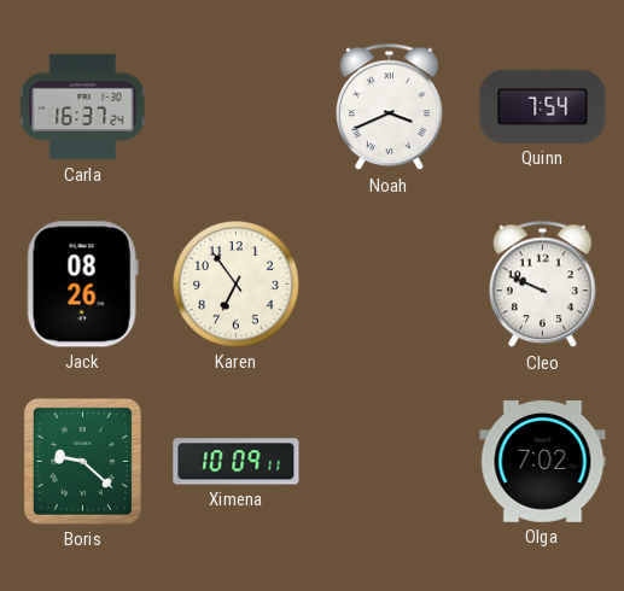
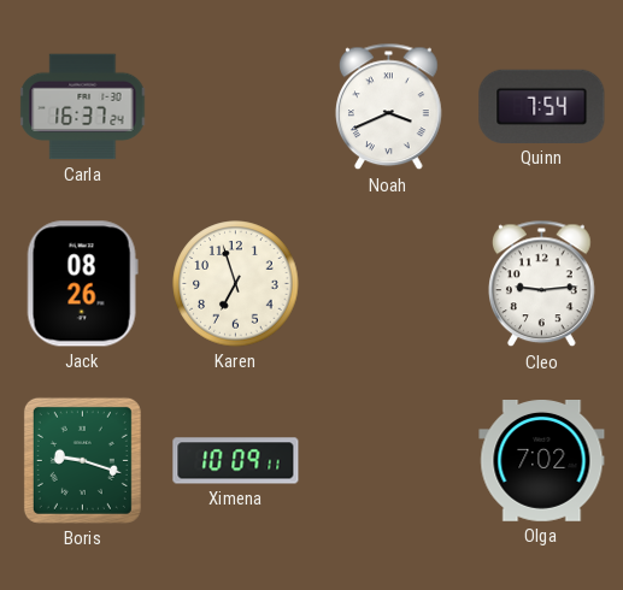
Karen: 6:54 -> 6:57 (236, 284)
Cleo: 9:49 -> 9:14 (542, 284)
Boris: 9:22 -> 9:18 (82, 460)
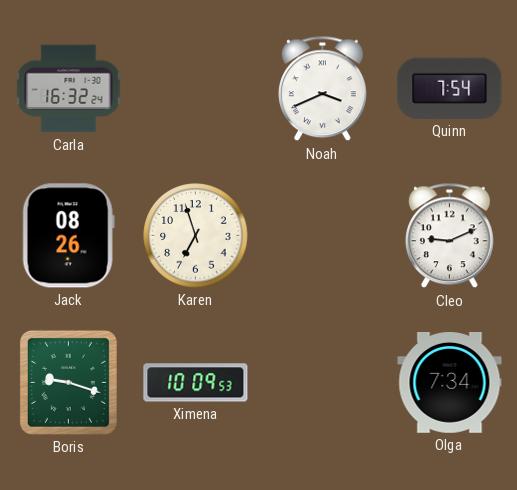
Carla: 16:37 -> 16:32 (69, 89)
Cleo: 9:14 -> 9:11 (450, 236)
Ximena: 10:09:11 -> 10:09:53 (196, 383)
Olga: 7:02 -> 7:34 (450, 383)
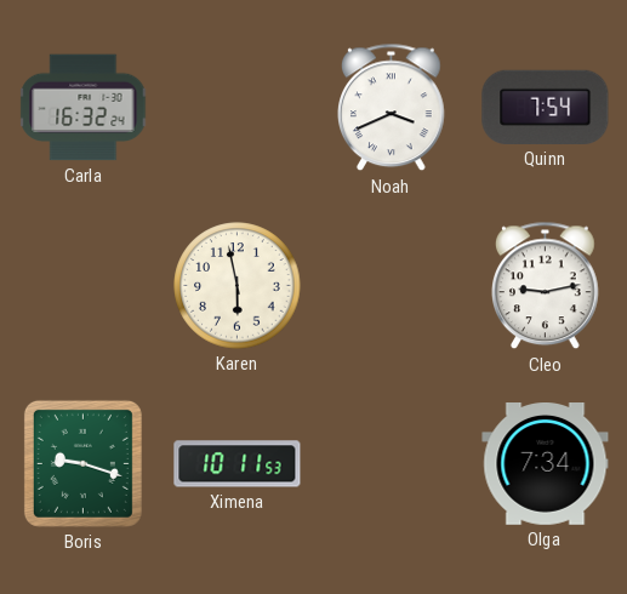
Jack: 08:26 -> none (68, 236)
Karen: 6:57 -> 5:58 (238, 286)
Cleo: 9:11 -> 9:13 (546, 286)
Ximena: 10:09 -> 10:11 (238, 464)
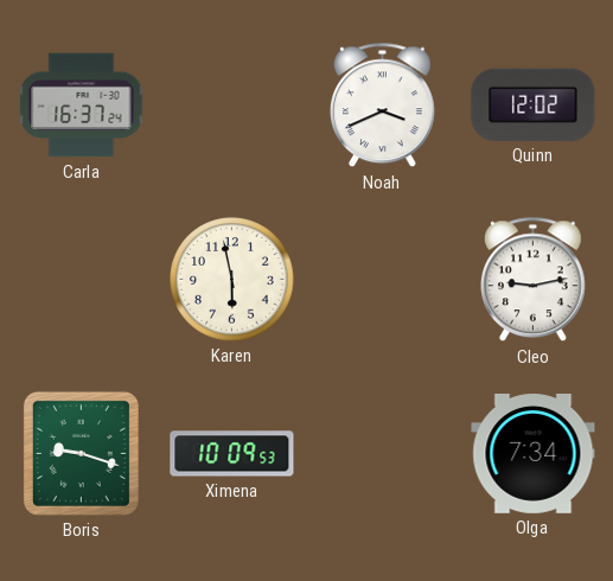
Carla: 16:32 -> 16:37 (82, 106)
Quinn: 7:54 -> 12:02 (534, 104)
Ximena: 10:11 -> 10:09 (232, 454)
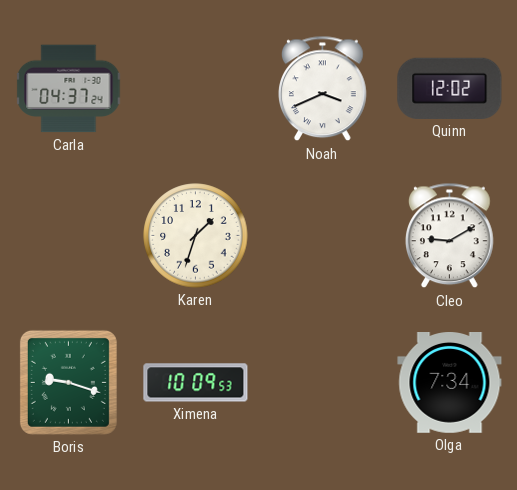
Carla: 16:37 -> 04:37 (69, 89)
Karen: 5:58 -> 1:33 (196, 236)
Cleo: 9:13 -> 9:10 (450, 236)
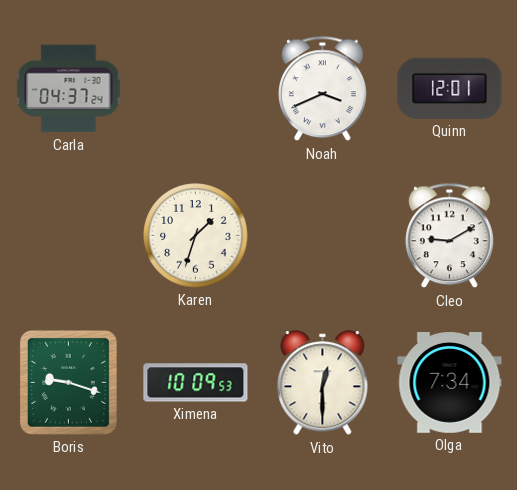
Quinn: 12:02 -> 12:01 (450, 88)
Vito: none -> 12:30 (323, 383)
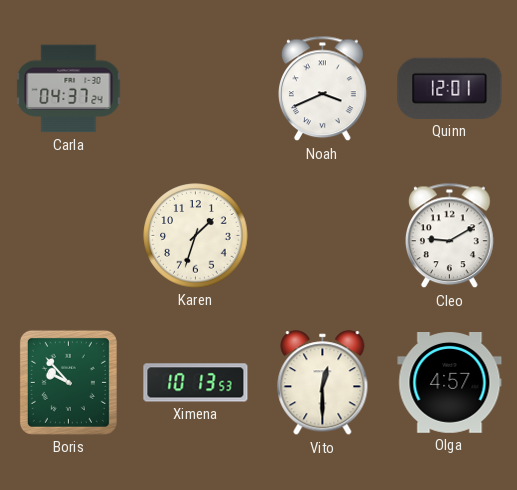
Boris: 9:18 -> 9:53 (68, 382)
Ximena: 10:09 -> 10:13 (196, 383)
Olga: 7:34 -> 4:57 (450, 383)
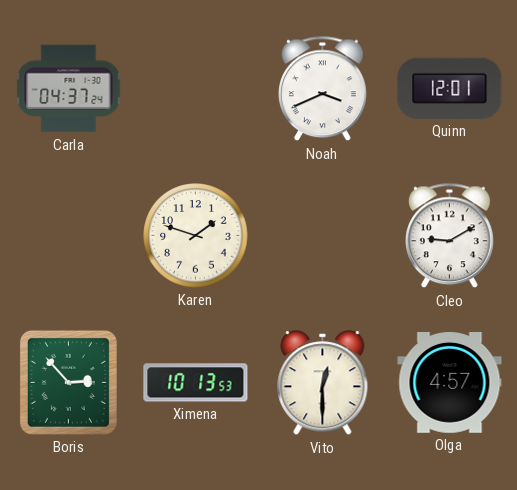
Karen: 1:33 -> 1:48 (196, 236)
Boris: 9:53 -> 2:53 (68, 382)
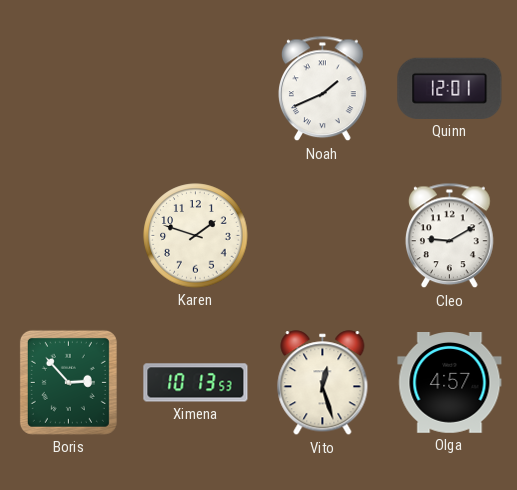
Carla: 04:37 -> none (69, 89)
Noah: 3:41 -> 1:41 (323, 89)
Vito: 12:30 -> 12:27 (323, 383)
